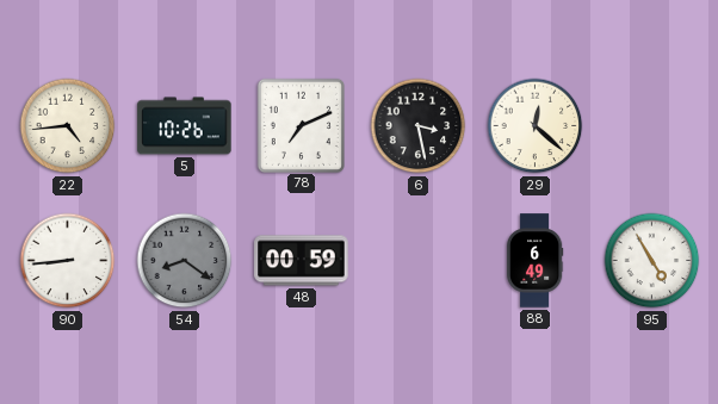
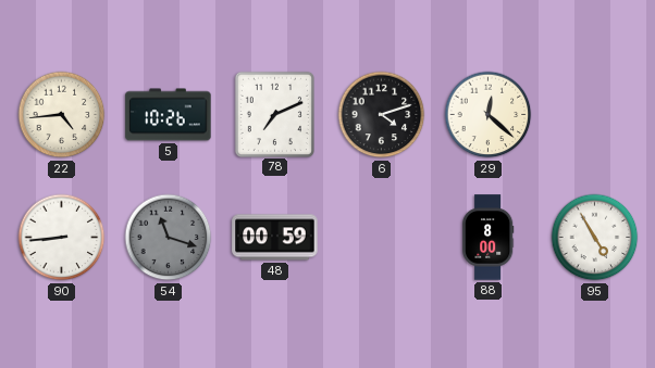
6: 3:28 -> 4:12 (382, 115)
54: 8:21 -> 11:18 (169, 238)
88: 6:49 -> 8:00 (487, 238)
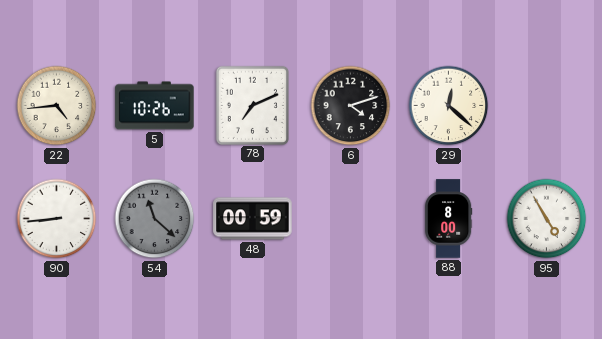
54: 11:18 -> 11:22 (155, 219)
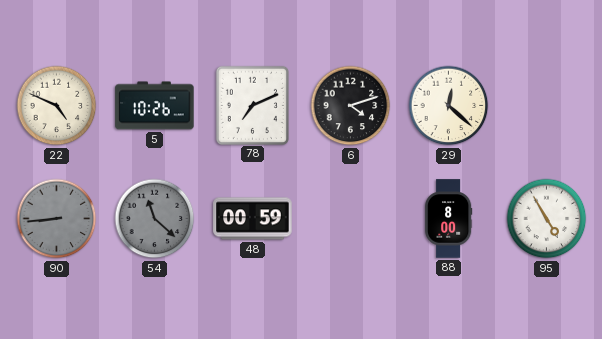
22: 4:44 -> 4:49 (57, 106)
90 dial: white -> grey (57, 219)
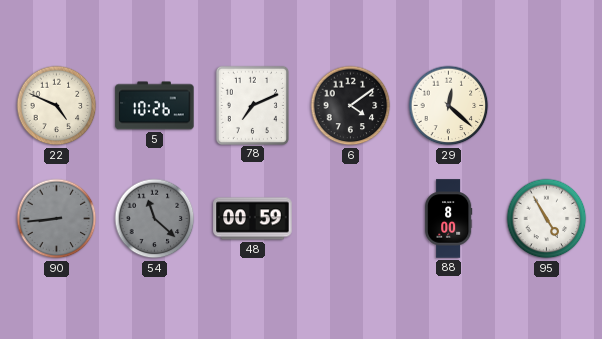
6: 4:12 -> 4:09 (351, 106)
